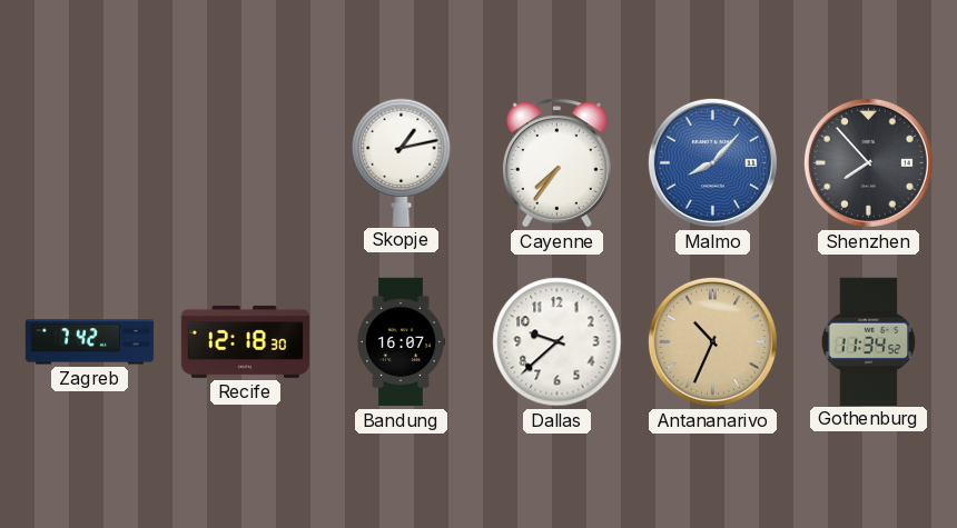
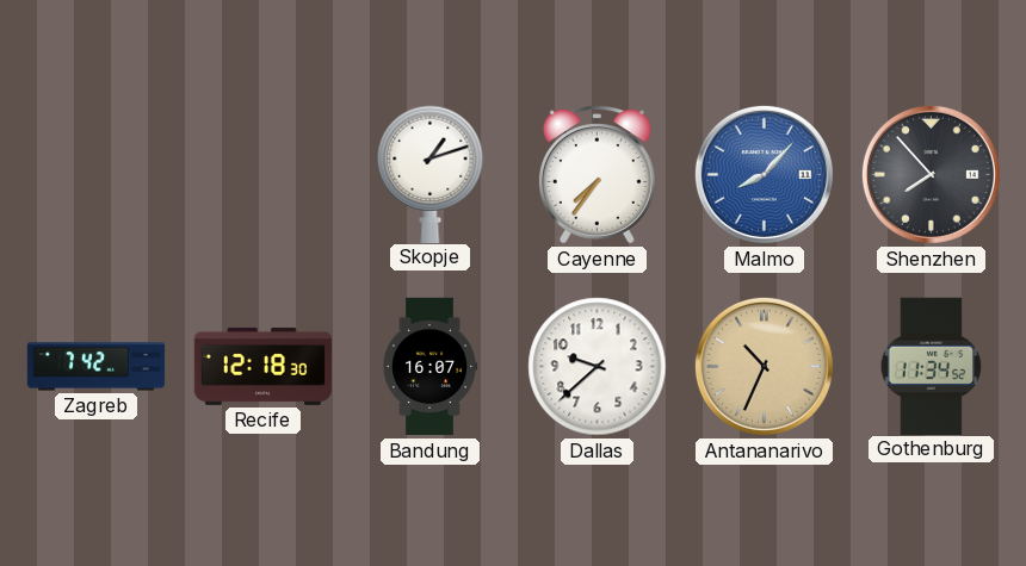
Skopje: 1:13 -> 1:12 (431, 174)
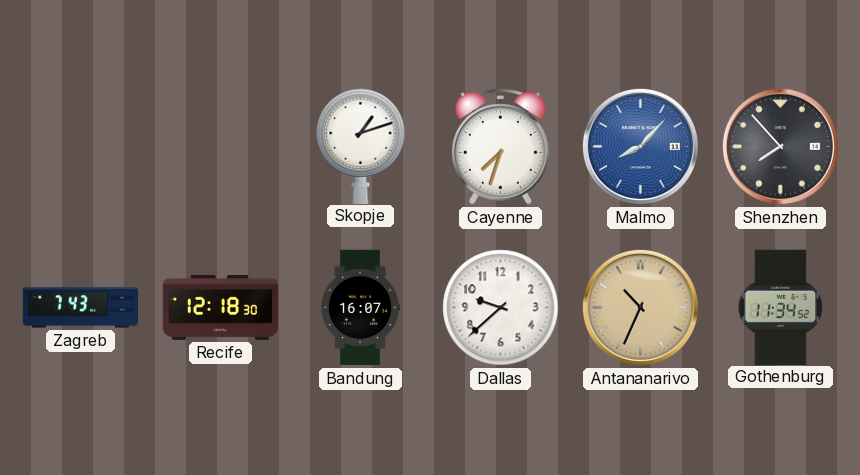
Cayenne: 7:36 -> 7:33 (500, 147)
Zagreb: 7:42 -> 7:43 (81, 308)
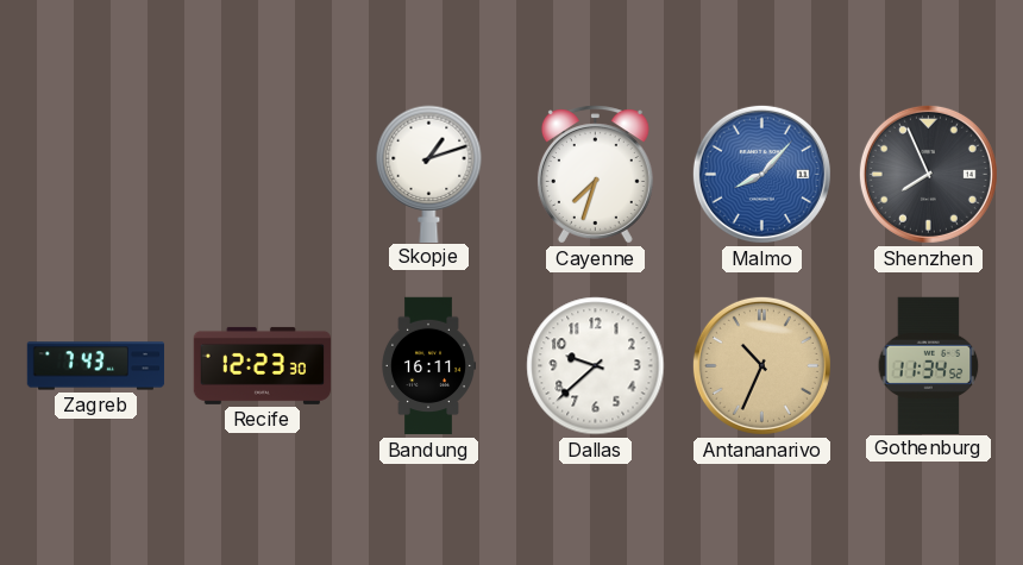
Shenzhen: 7:53 -> 7:56 (928, 174)
Recife: 12:18 -> 12:23 (263, 365)
Bandung: 16:07 -> 16:11 (427, 366)
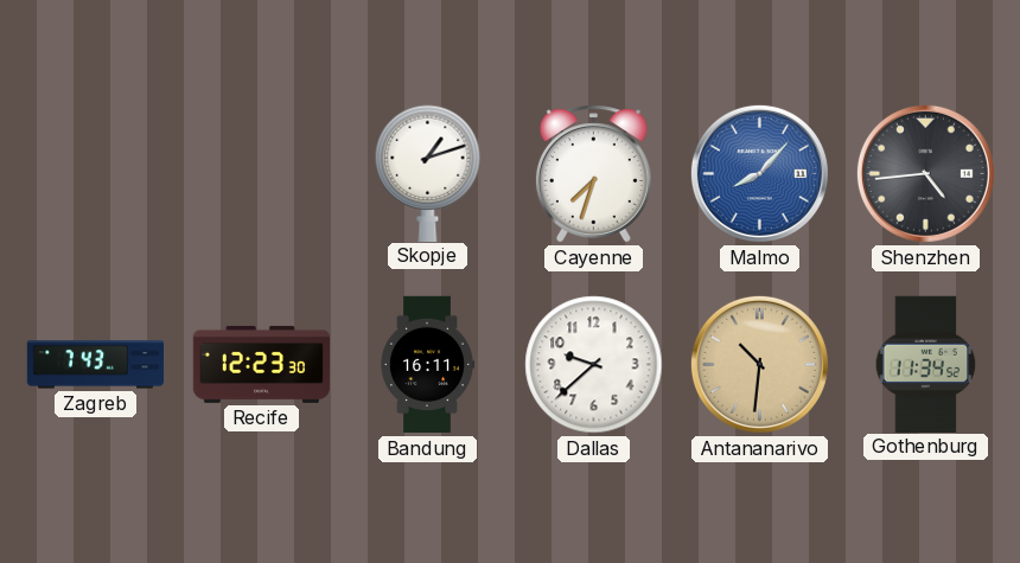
Shenzhen: 7:56 -> 4:44 (925, 173)
Antananarivo: 10:34 -> 10:31 (759, 364)
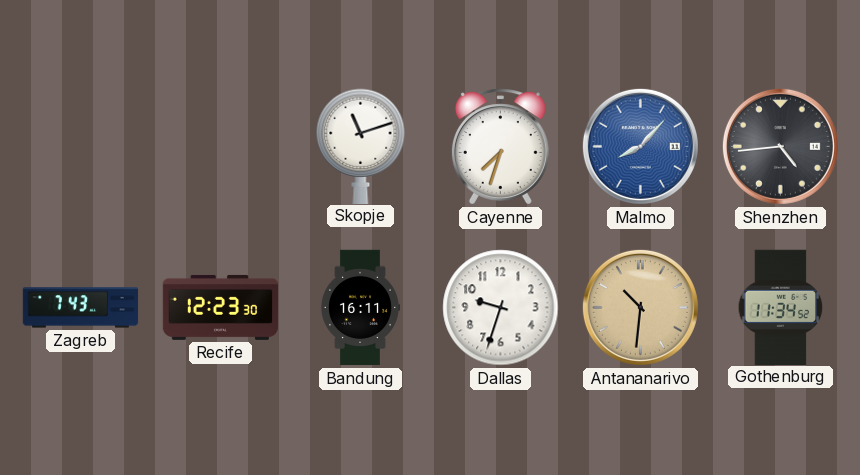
Skopje: 1:12 -> 11:12 (361, 146)
Dallas: 9:38 -> 9:33 (501, 308)
